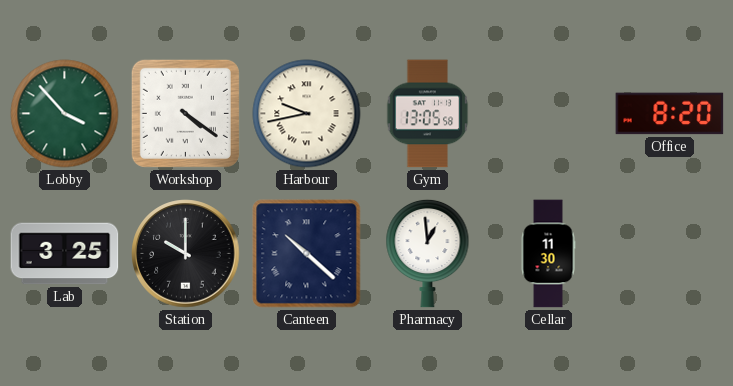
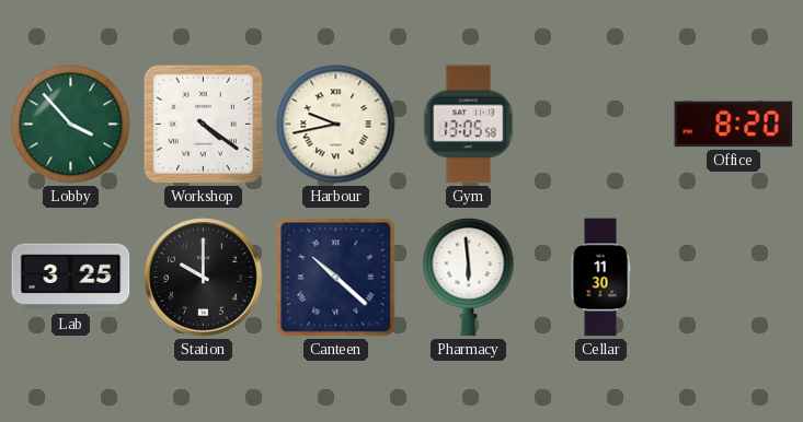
Pharmacy: 12:59 -> 5:59 (469, 277)
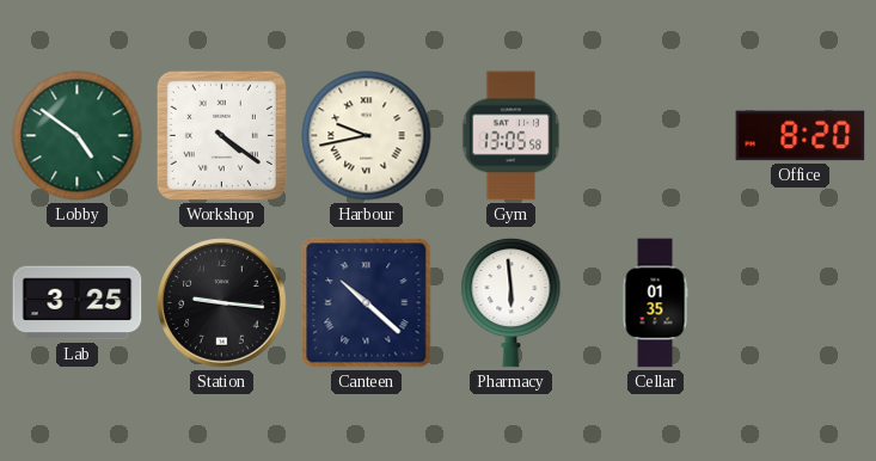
Lobby: 3:53 -> 4:51 (78, 136)
Station: 10:00 -> 9:16 (222, 303)
Cellar: 11:30 -> 01:35 (655, 303)
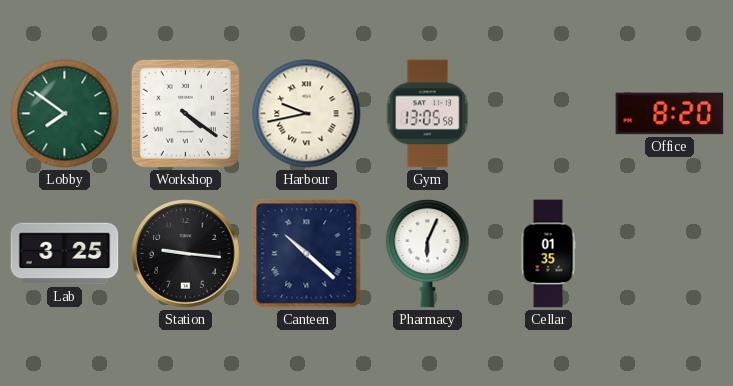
Lobby: 4:51 -> 7:51 (65, 114)
Pharmacy: 5:59 -> 6:04 (428, 253)
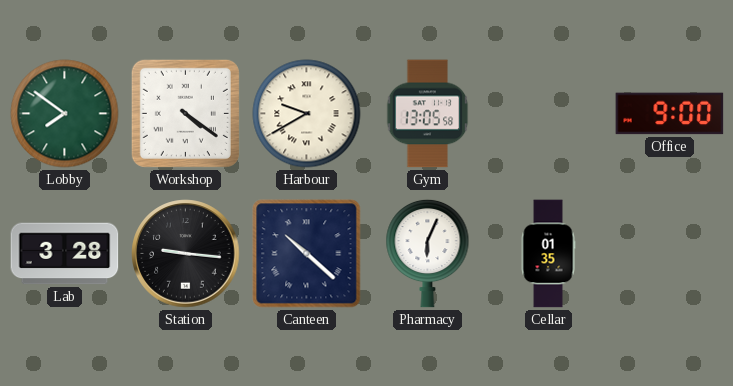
Harbour: 9:43 -> 9:40 (307, 114)
Office: 8:20 -> 9:00 (670, 114)
Lab: 3:25 -> 3:28 (65, 254)
